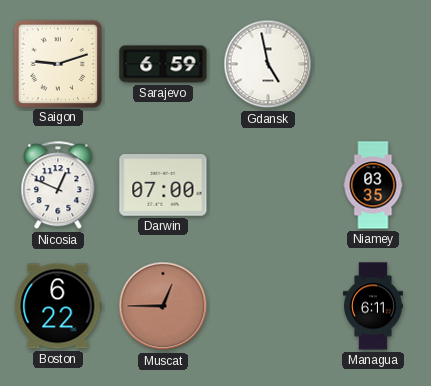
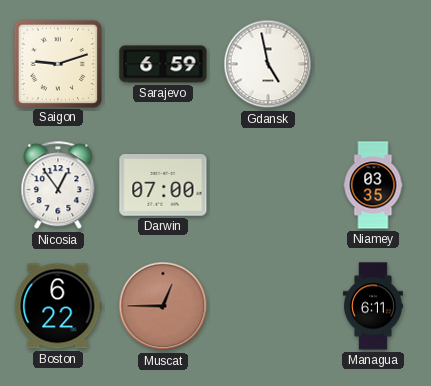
Nicosia: 12:49 -> 12:54 (58, 186)
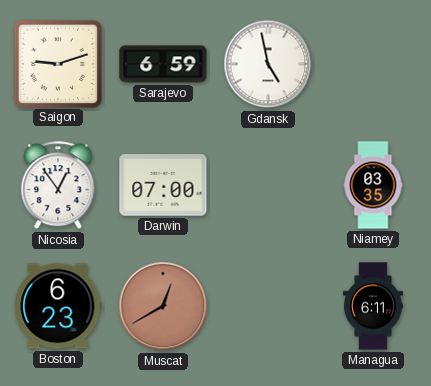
Boston: 6:22 -> 6:23 (58, 306)
Muscat: 12:45 -> 12:40 (163, 306)
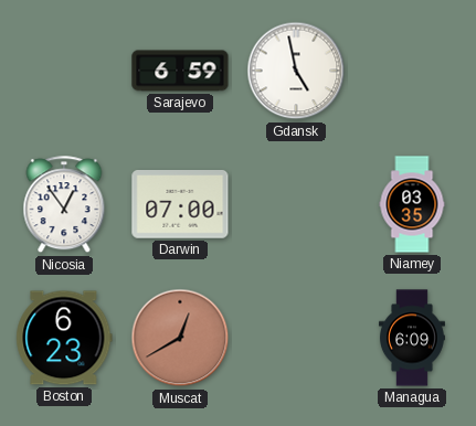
Saigon: 9:12 -> none (57, 63)
Managua: 6:11 -> 6:09 (412, 338)
